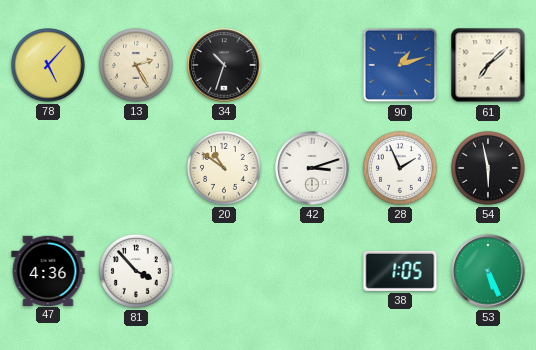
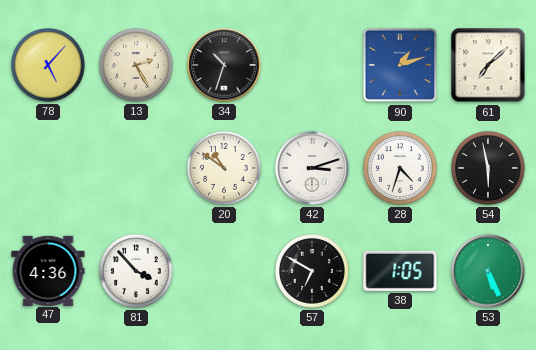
28: 1:56 -> 4:33 (401, 169)
57: none -> 6:50 (313, 272)
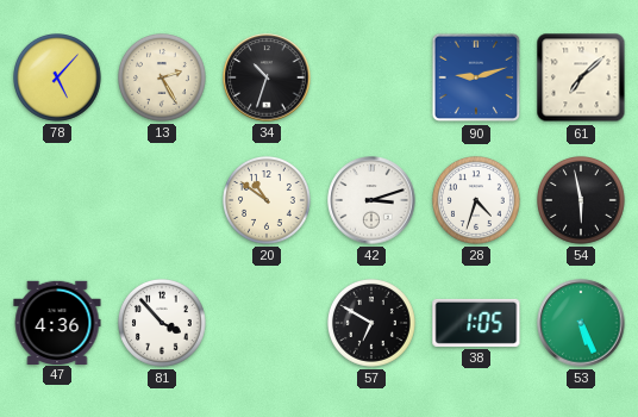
90: 1:12 -> 9:12 (476, 77)
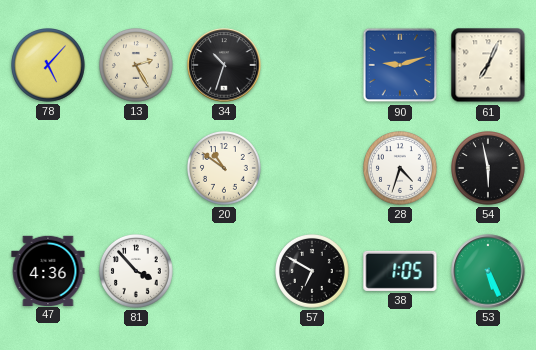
61: 7:08 -> 7:04 (488, 65)
42: 3:12 -> none (371, 200)
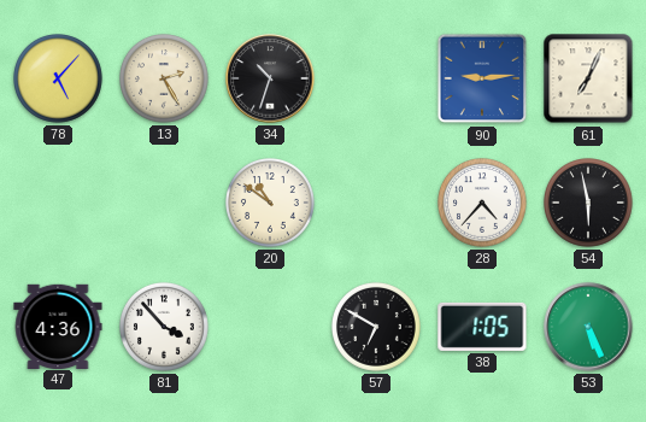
90: 9:12 -> 9:14 (482, 78)
28: 4:33 -> 4:37 (483, 204)
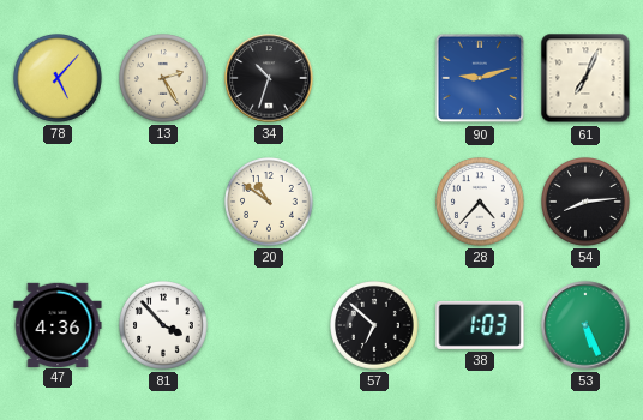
90: 9:14 -> 9:12 (480, 78)
54: 5:58 -> 8:14 (587, 203)
57: 6:50 -> 6:52 (375, 326)
38: 1:05 -> 1:03 (480, 325)
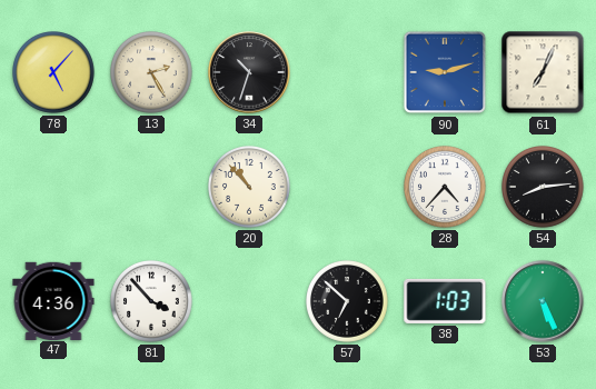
20: 10:51 -> 10:53 (250, 188)
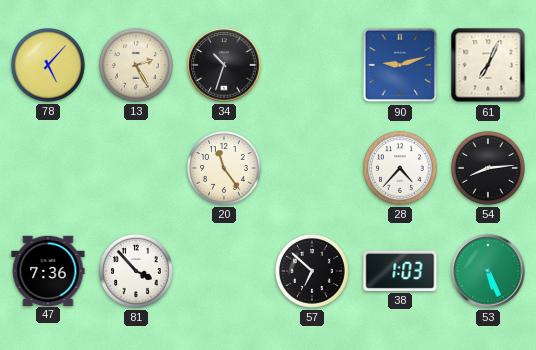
20: 10:53 -> 11:24 (225, 169)
47: 4:36 -> 7:36 (48, 270)
